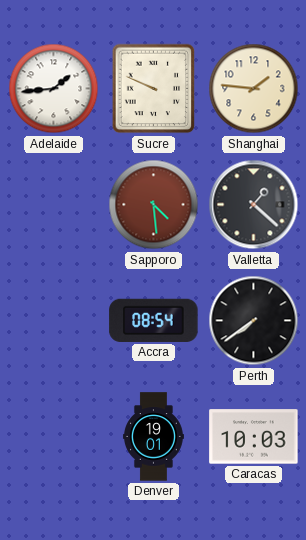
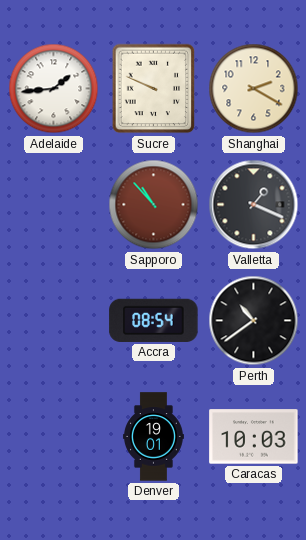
Shanghai: 1:46 -> 2:20 (254, 89)
Sapporo: 4:29 -> 10:53 (154, 205)
Valletta: 1:22 -> 1:19 (254, 205)
Perth: 7:39 -> 10:39 (254, 321)
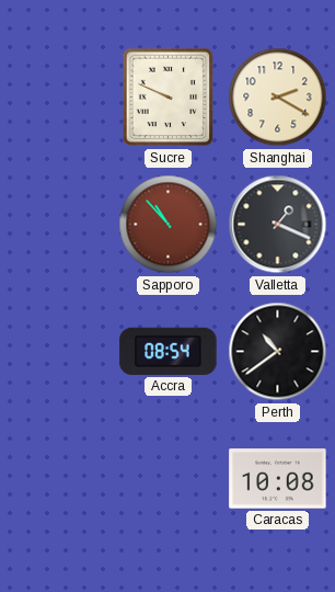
Adelaide: 1:44 -> none (54, 89)
Denver: 19:01 -> none (153, 437)
Caracas: 10:03 -> 10:08 (278, 479)
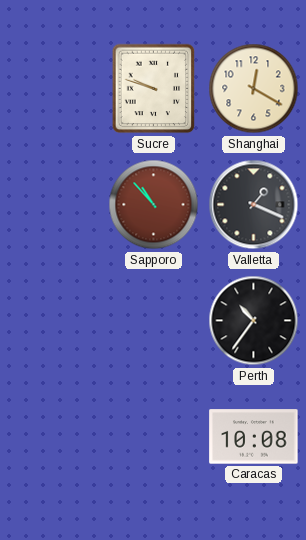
Sucre: 9:49 -> 9:48 (154, 89)
Shanghai: 2:20 -> 12:20 (254, 89)
Accra: 08:54 -> none (169, 351)
Perth: 10:39 -> 10:36 (254, 321)
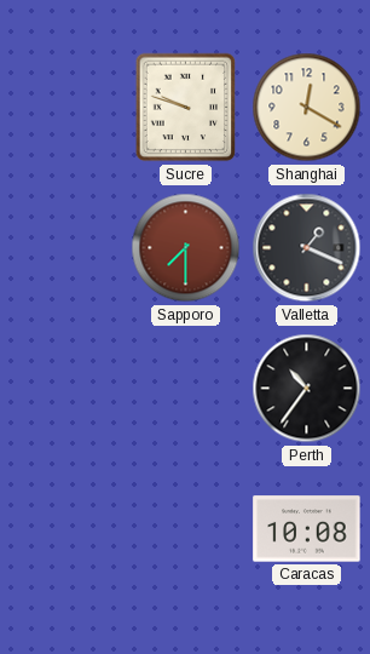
Sapporo: 10:53 -> 7:30 (186, 248)
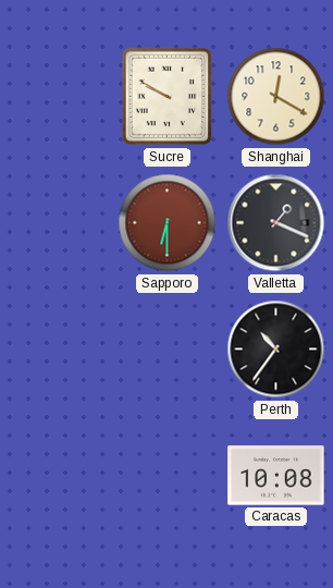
Sucre: 9:48 -> 9:50 (168, 97)
Sapporo: 7:30 -> 6:30 (168, 223)
